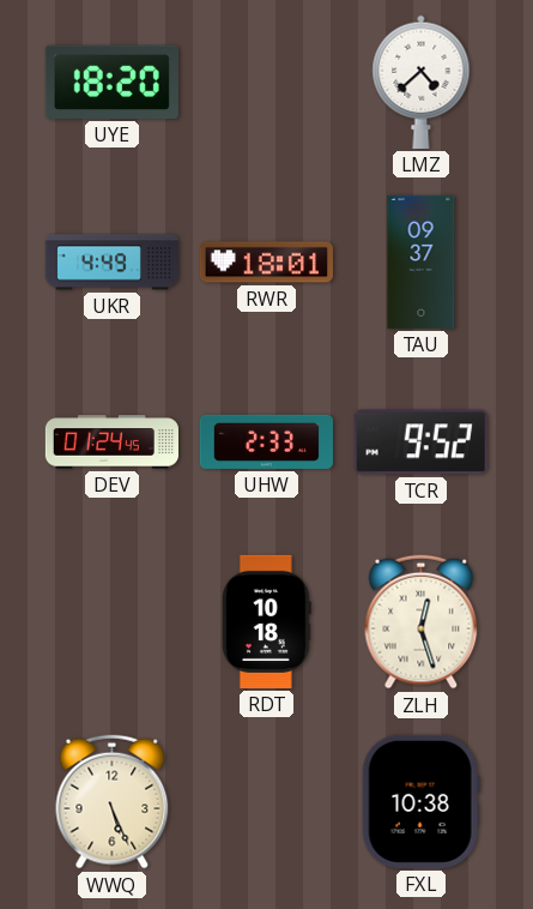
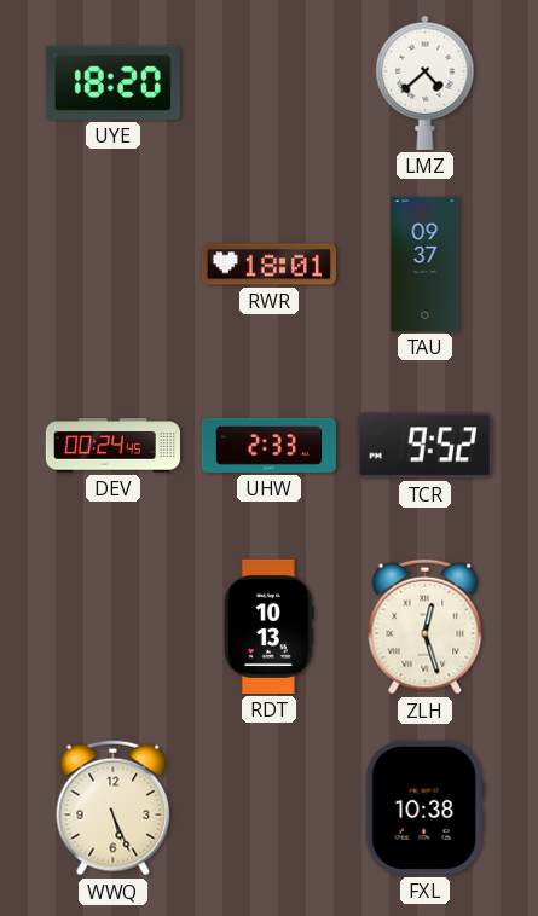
UKR: 4:49 -> none (111, 263)
DEV: 01:24 -> 00:24 (112, 446)
RDT: 10:18 -> 10:13 (268, 626)
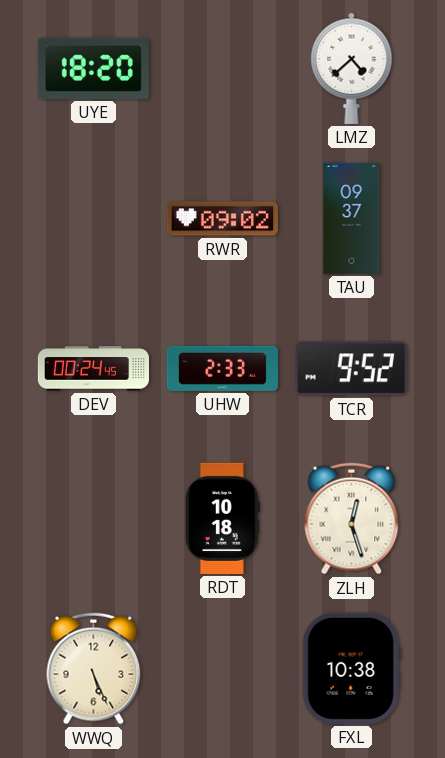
RWR: 18:01 -> 09:02 (222, 219)
RDT: 10:13 -> 10:18 (222, 518)
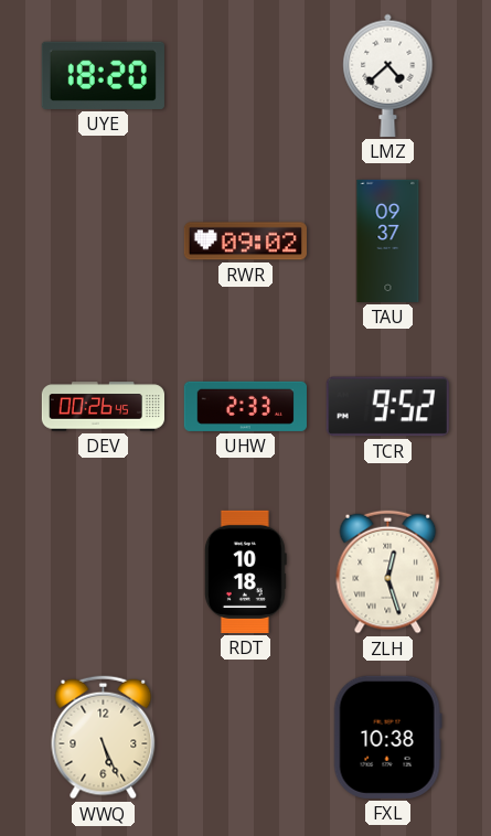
DEV: 00:24 -> 00:26 (103, 407)
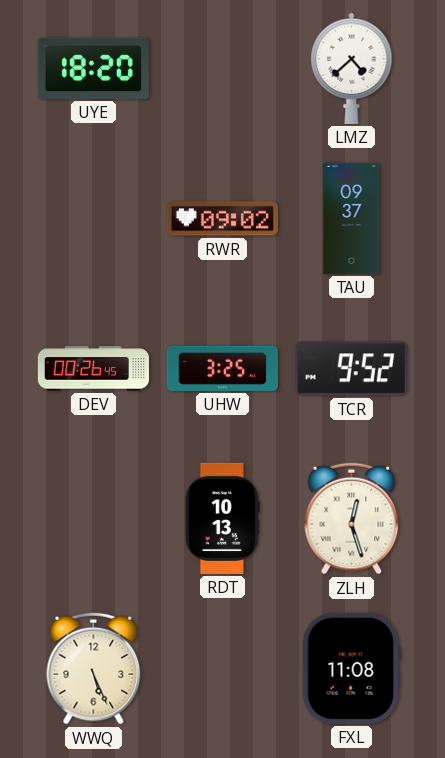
UHW: 2:33 -> 3:25 (222, 368)
RDT: 10:18 -> 10:13 (222, 518)
FXL: 10:38 -> 11:08 (351, 668)
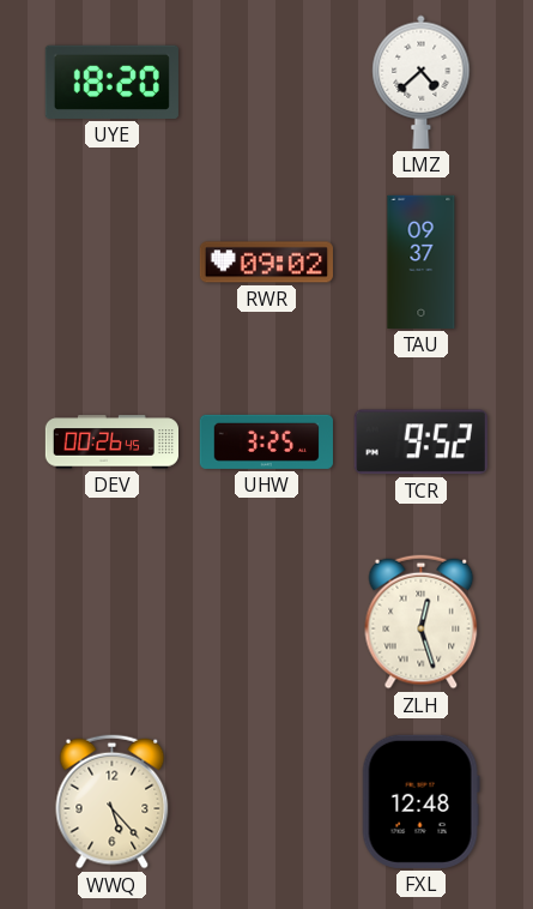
RDT: 10:13 -> none (222, 518)
WWQ: 5:26 -> 5:23 (113, 802)
FXL: 11:08 -> 12:48 (420, 801)
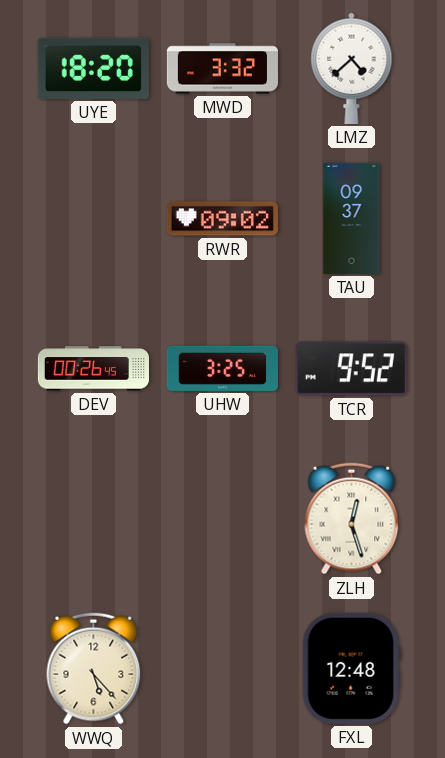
MWD: none -> 3:32 (222, 69)
